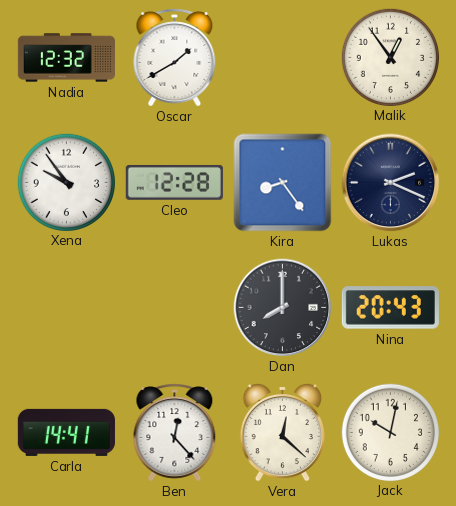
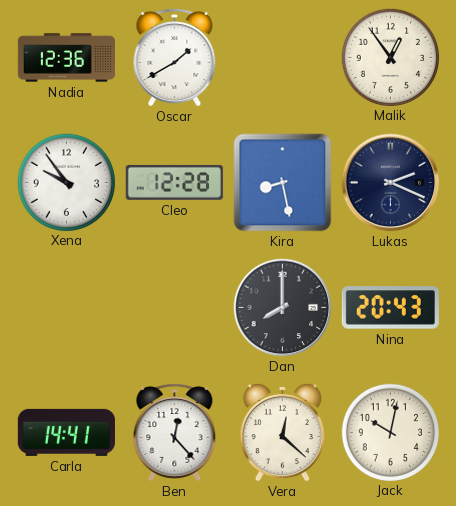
Nadia: 12:32 -> 12:36 (66, 58)
Kira: 8:24 -> 8:28 (283, 183)
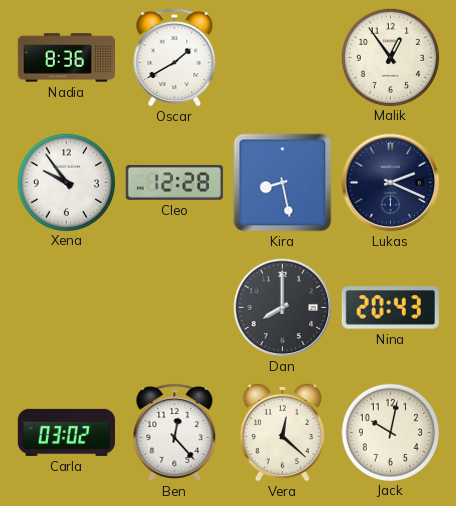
Nadia: 12:36 -> 8:36 (66, 58)
Carla: 14:41 -> 03:02 (66, 432)
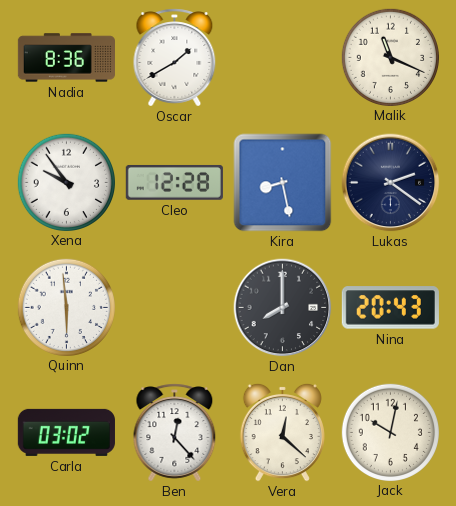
Malik: 12:54 -> 11:19 (390, 57)
Lukas: 2:19 -> 2:21 (391, 183)
Quinn: none -> 5:59 (66, 307)
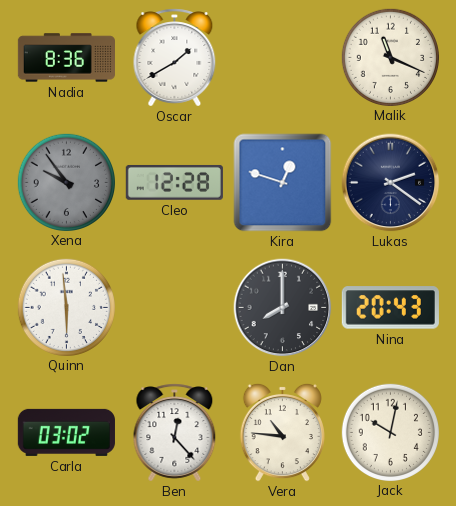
Xena dial: white -> grey (66, 182)
Kira: 8:28 -> 12:48 (283, 183)
Vera: 12:22 -> 10:46 (282, 432)
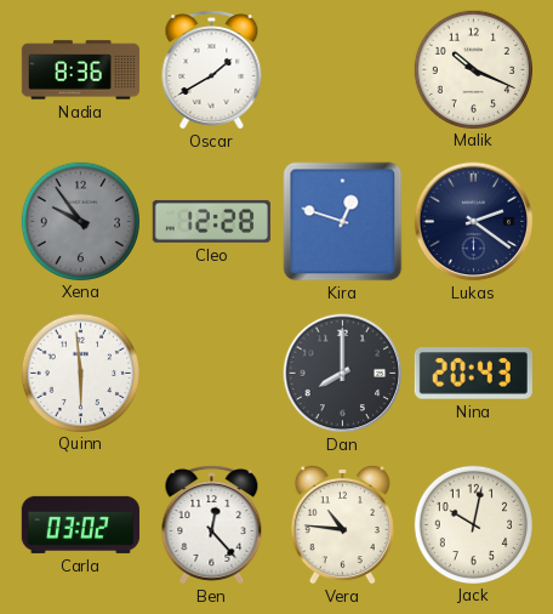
Malik: 11:19 -> 10:19 (473, 69)
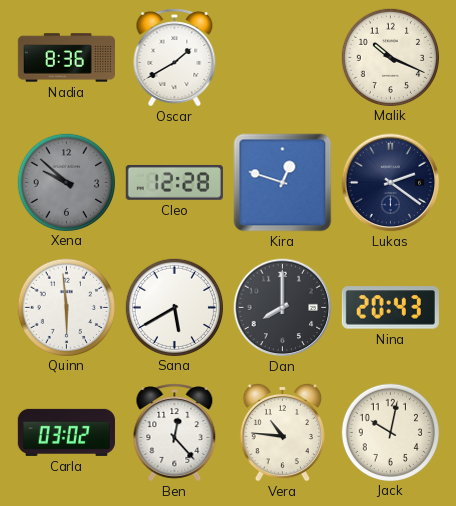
Xena: 9:54 -> 9:52 (66, 182)
Sana: none -> 5:40 (174, 307)
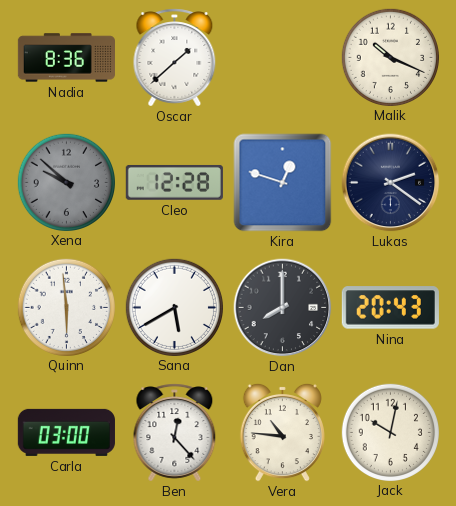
Oscar: 1:40 -> 1:38 (175, 58)
Carla: 03:02 -> 03:00 (66, 432)
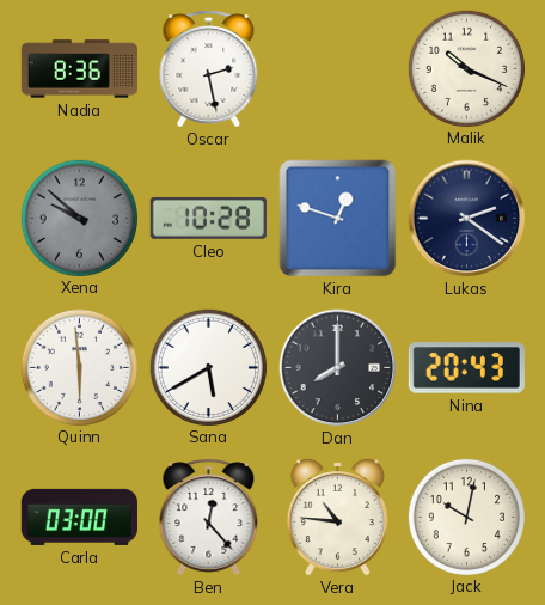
Oscar: 1:38 -> 2:28 (209, 69)
Cleo: 12:28 -> 10:28 (208, 218)
